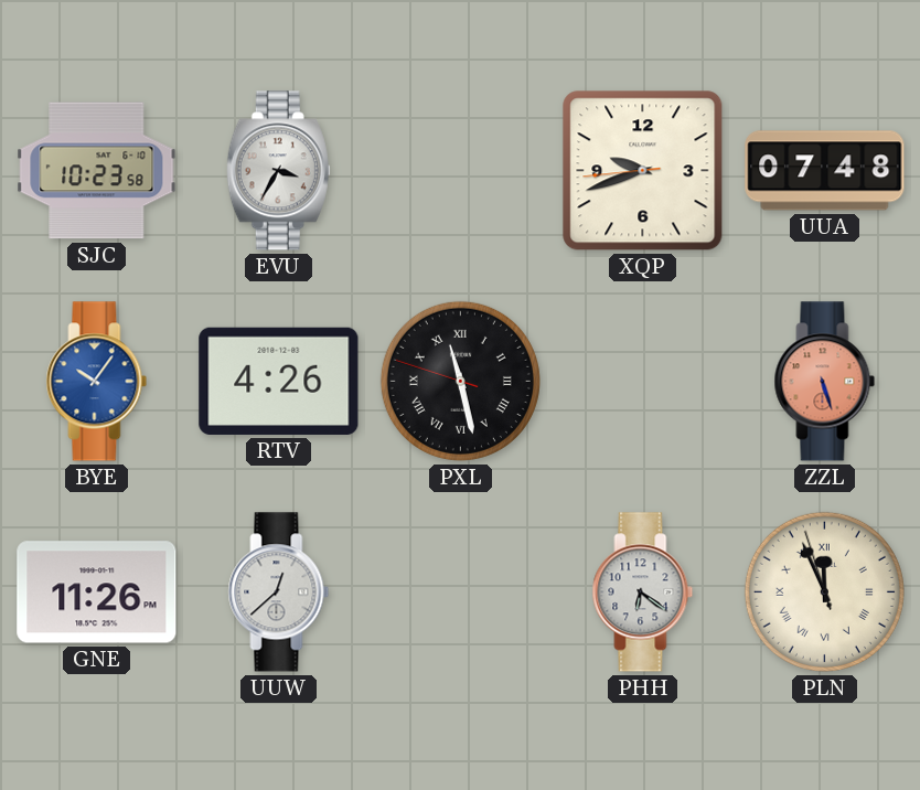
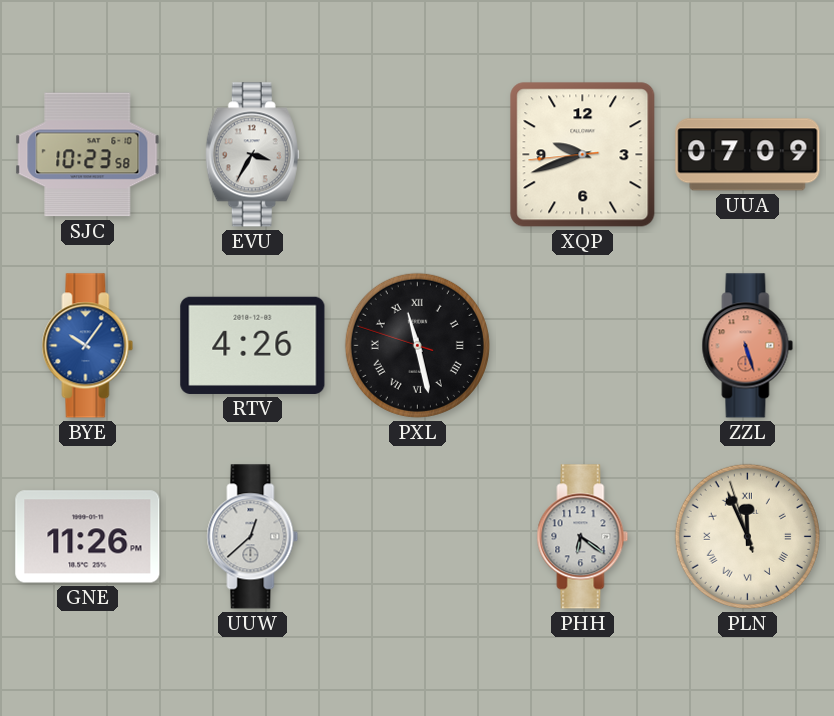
UUA: 07:48 -> 07:09 (748, 155)
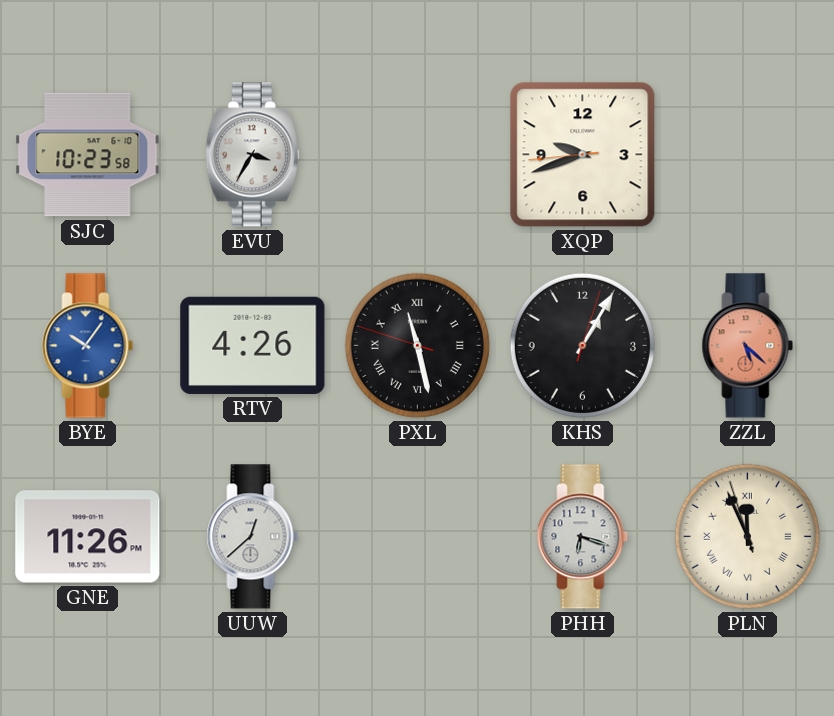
UUA: 07:09 -> none (748, 155)
KHS: none -> 1:05 (582, 345)
ZZL: 5:27 -> 5:22 (748, 346)
PHH: 6:21 -> 6:18 (583, 537)
